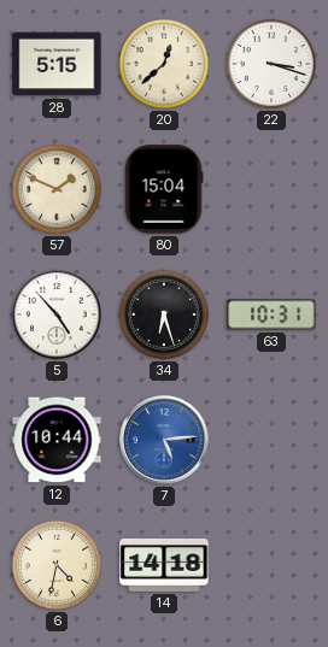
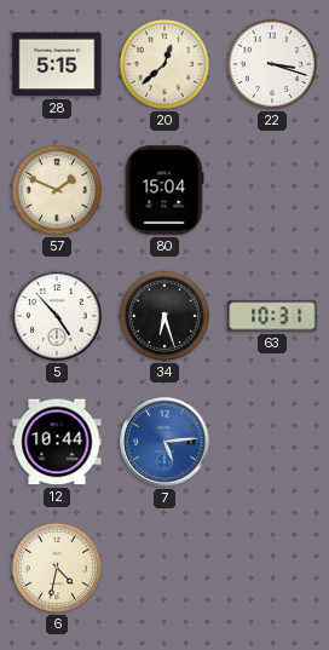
14: 14:18 -> none (164, 565)
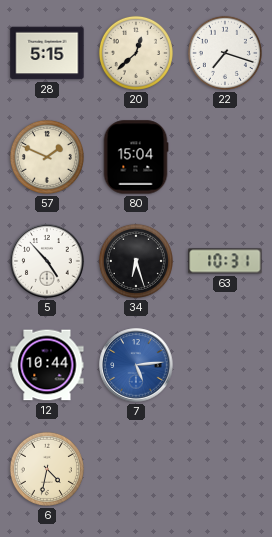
22: 3:18 -> 7:18 (225, 53)
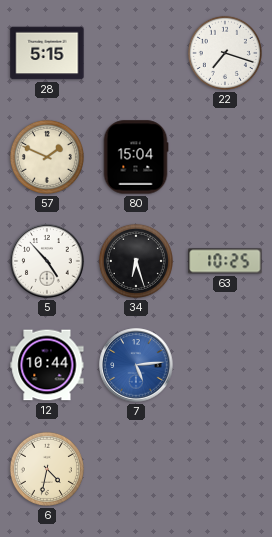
20: 12:38 -> none (136, 53)
63: 10:31 -> 10:25 (225, 261)
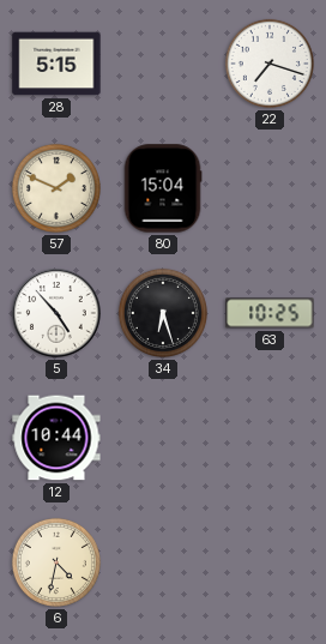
7: 5:14 -> none (136, 365)
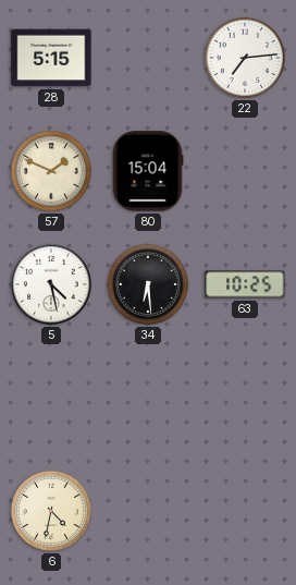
22: 7:18 -> 7:14 (245, 58)
5: 4:53 -> 4:28 (51, 284)
34: 6:27 -> 6:29 (148, 284)
12: 10:44 -> none (56, 438)
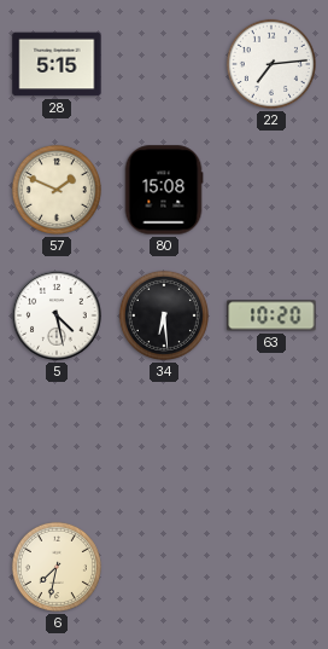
80: 15:04 -> 15:08 (164, 190)
63: 10:25 -> 10:20 (271, 315)
6: 4:32 -> 7:32 (57, 567)
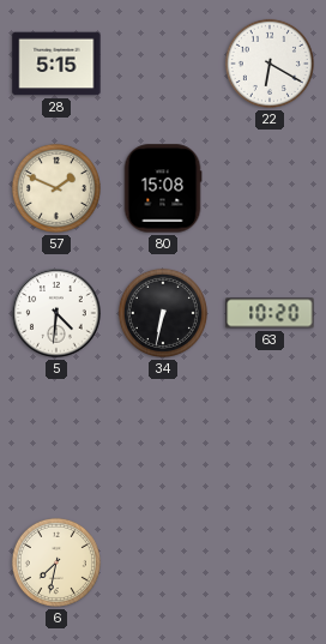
22: 7:14 -> 6:20 (270, 64)
5: 4:28 -> 4:31 (56, 313)
34: 6:29 -> 6:32 (163, 313)
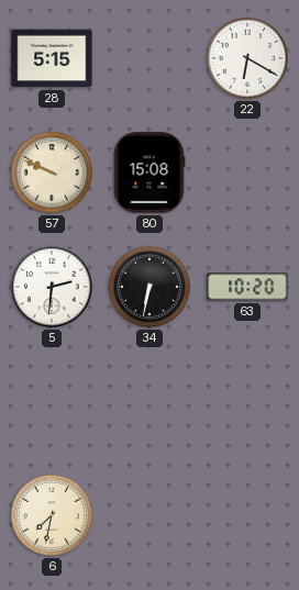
57: 1:49 -> 9:49 (52, 172)
5: 4:31 -> 2:31 (52, 287)
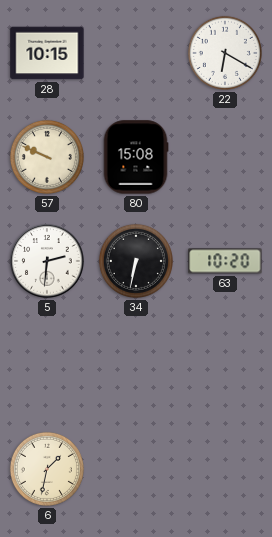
28: 5:15 -> 10:15 (47, 53)
6: 7:32 -> 1:32 (47, 469)
